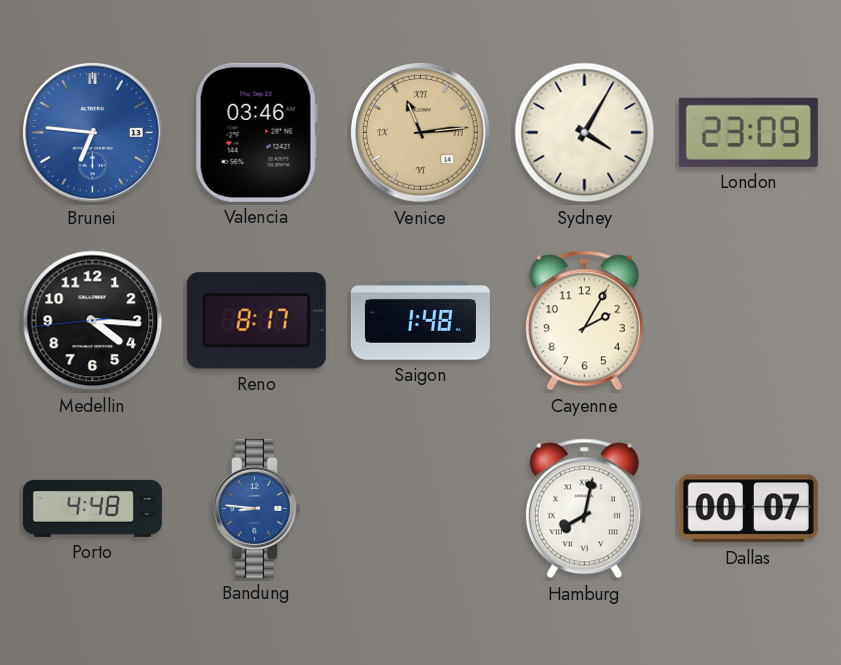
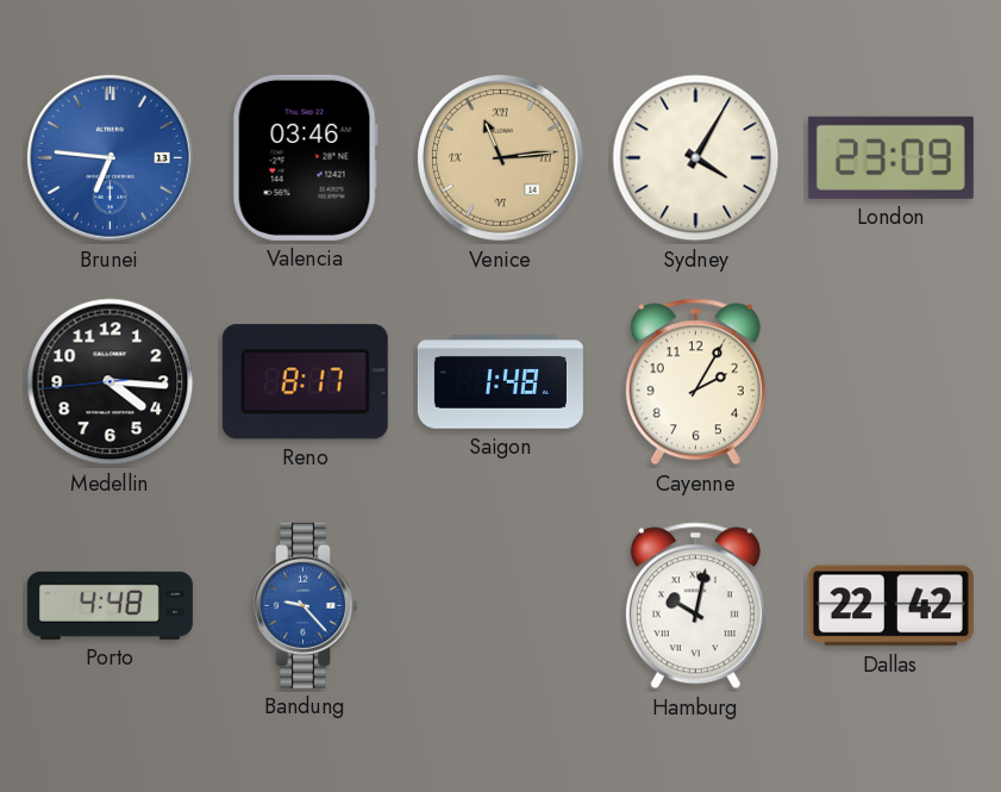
Bandung: 8:46 -> 9:23 (305, 605)
Hamburg: 8:02 -> 10:02 (695, 606)
Dallas: 00:07 -> 22:42 (890, 606)
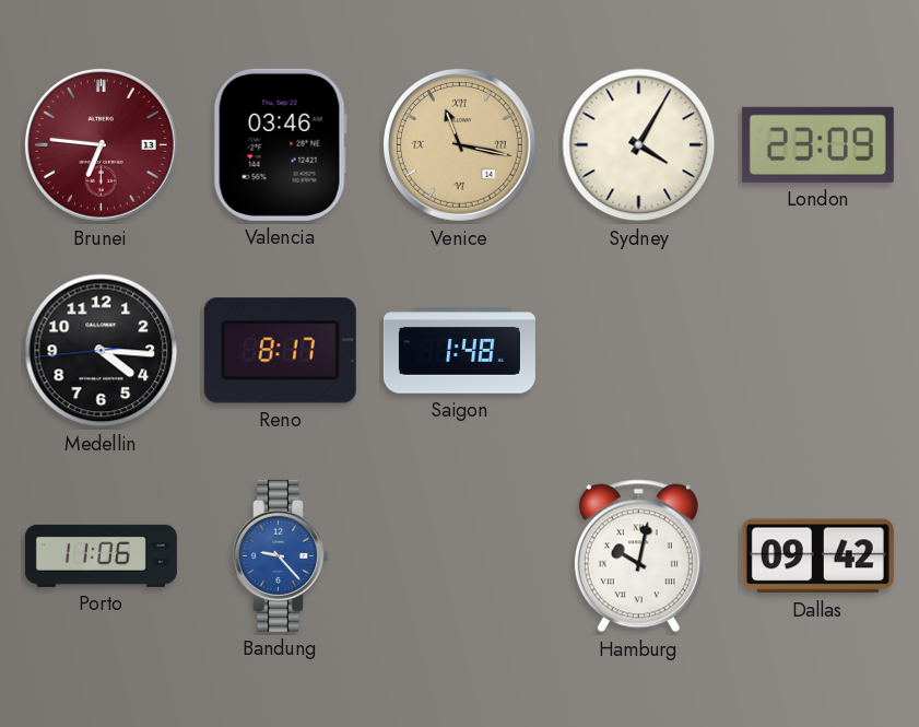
Brunei dial: blue -> burgundy (101, 144)
Venice: 11:14 -> 11:17 (459, 144)
Cayenne: 2:05 -> none (695, 382)
Porto: 4:48 -> 11:06 (101, 555)
Dallas: 22:42 -> 09:42 (817, 556)
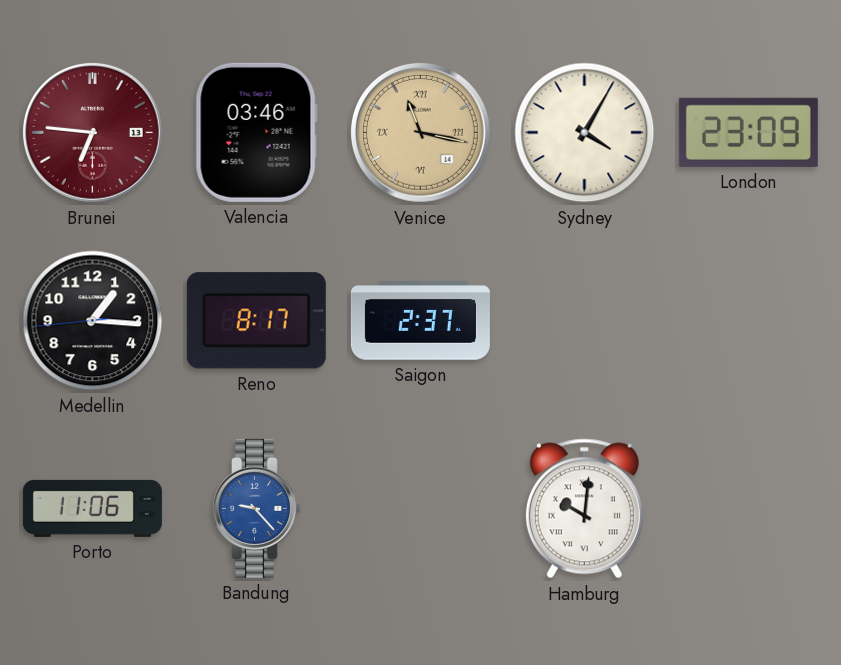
Medellin: 4:15 -> 1:15 (93, 321)
Saigon: 1:48 -> 2:37 (420, 321)
Hamburg: 10:02 -> 10:01 (584, 509)
Dallas: 09:42 -> none (817, 556)
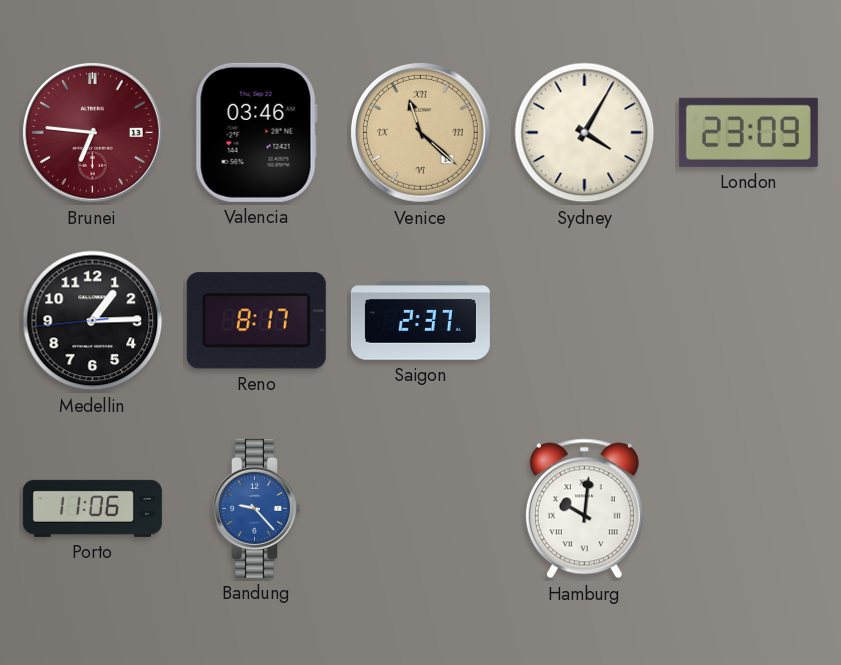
Venice: 11:17 -> 11:22 (420, 132)
Medellin: 1:15 -> 1:14 (93, 321)
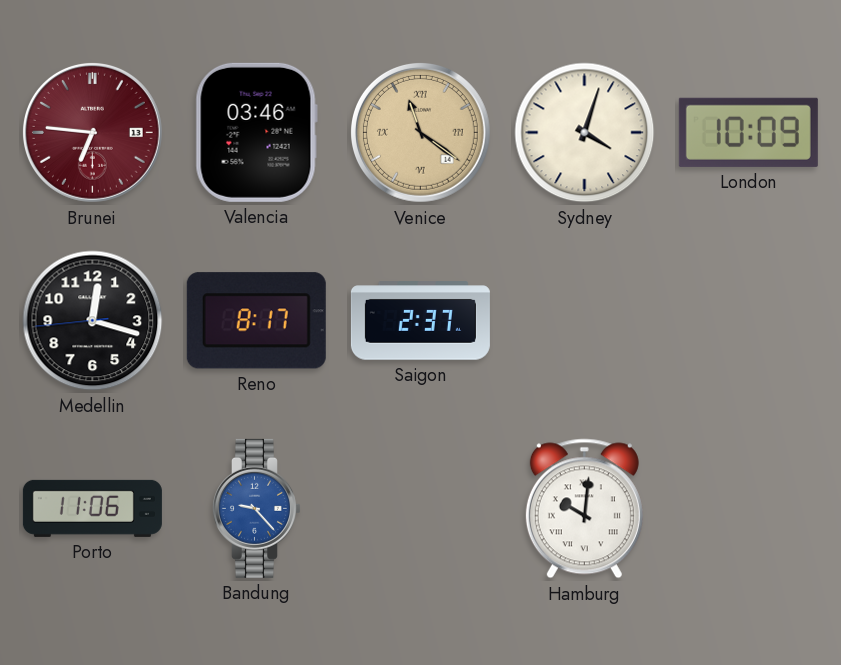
Venice: 11:22 -> 11:21 (420, 132)
Sydney: 4:05 -> 4:03 (585, 133)
London: 23:09 -> 10:09 (748, 132)
Medellin: 1:14 -> 12:17 (93, 321)
